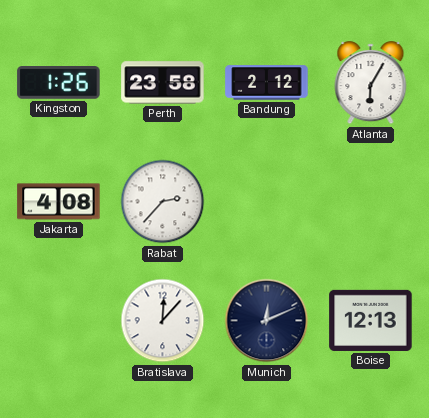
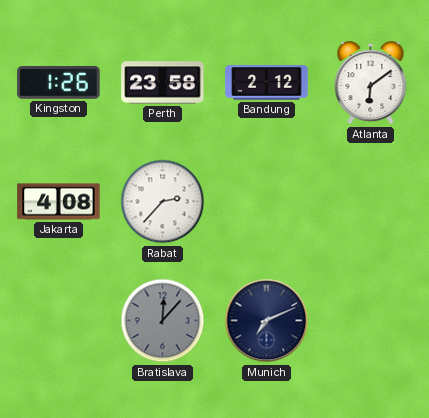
Atlanta: 6:05 -> 6:09 (371, 83)
Bratislava dial: white -> grey (163, 321)
Munich: 12:11 -> 7:11 (267, 321)
Boise: 12:13 -> none (371, 320)
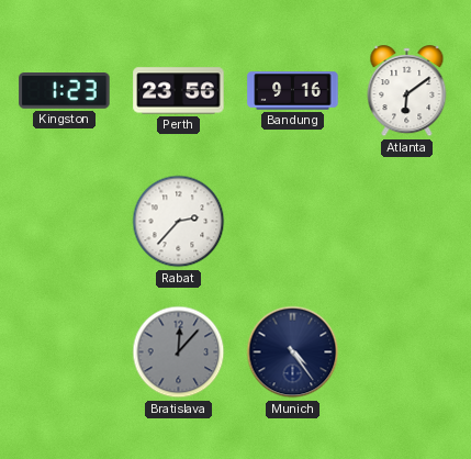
Kingston: 1:26 -> 1:23 (65, 91)
Perth: 23:58 -> 23:56 (179, 91)
Bandung: 2:12 -> 9:16 (293, 91)
Jakarta: 4:08 -> none (59, 202)
Munich: 7:11 -> 4:24 (293, 352)
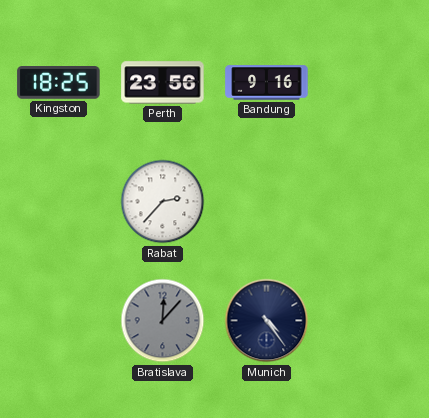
Kingston: 1:23 -> 18:25 (59, 83)
Atlanta: 6:09 -> none (407, 91)
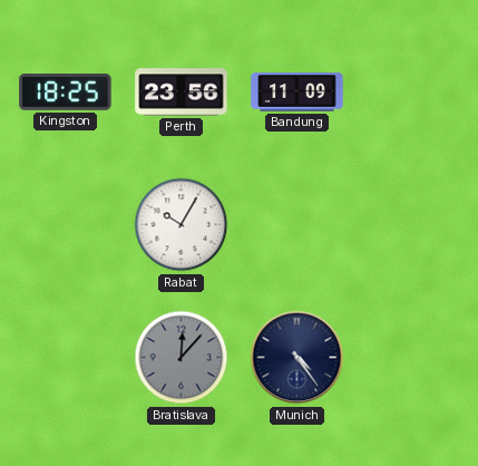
Bandung: 9:16 -> 11:09 (297, 93)
Rabat: 2:37 -> 10:05 (182, 225)
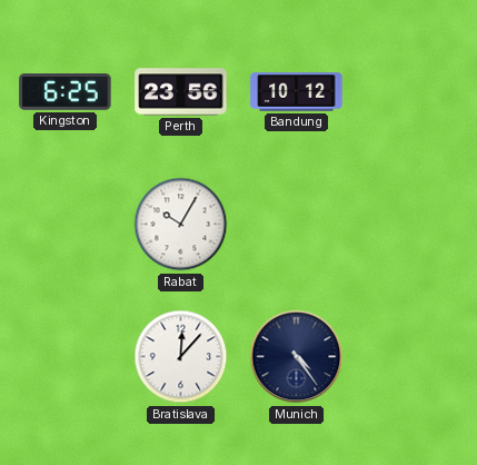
Kingston: 18:25 -> 6:25 (66, 92)
Bandung: 11:09 -> 10:12 (297, 92)
Bratislava dial: grey -> white (181, 357)
